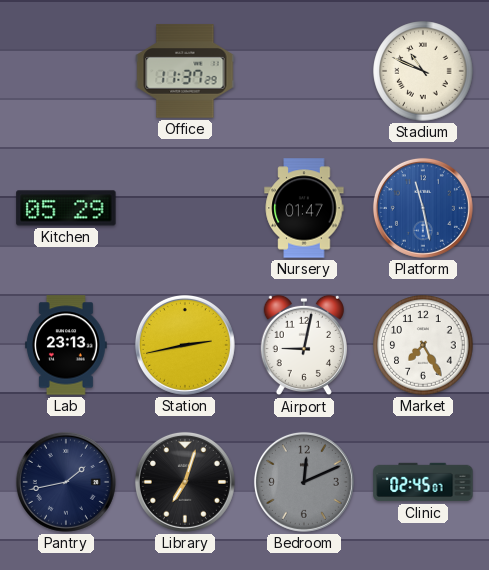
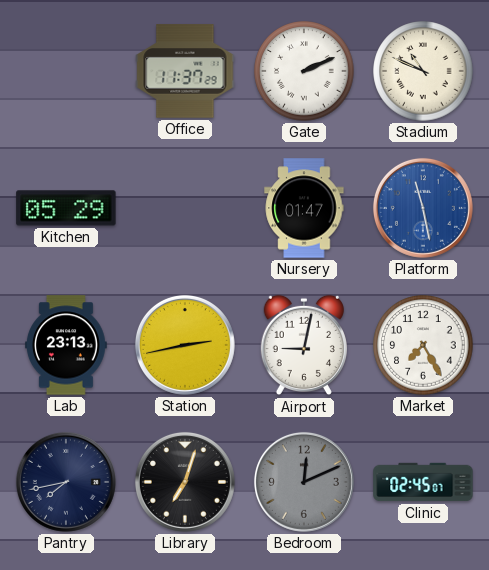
Gate: none -> 2:11 (304, 71)
Pantry: 1:43 -> 7:43 (66, 482)
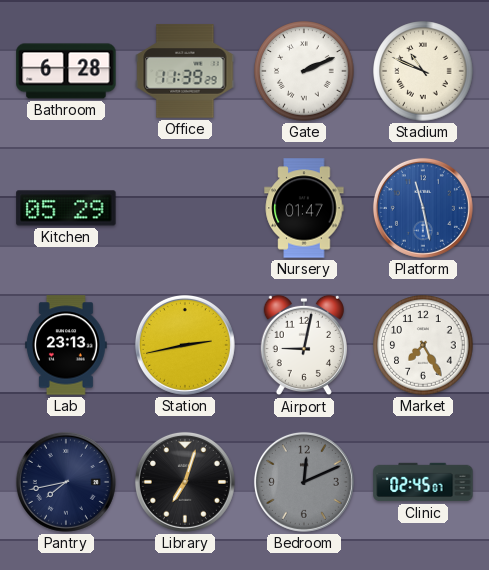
Bathroom: none -> 6:28 (66, 71)
Office: 11:37 -> 11:39 (185, 71)
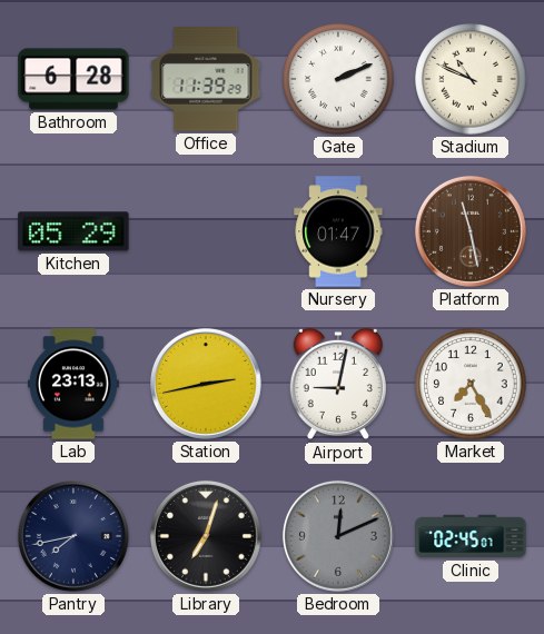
Platform dial: blue -> brown (471, 231)
